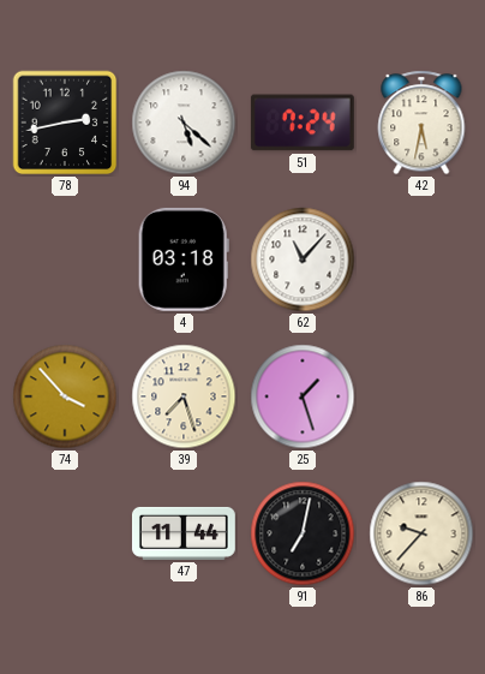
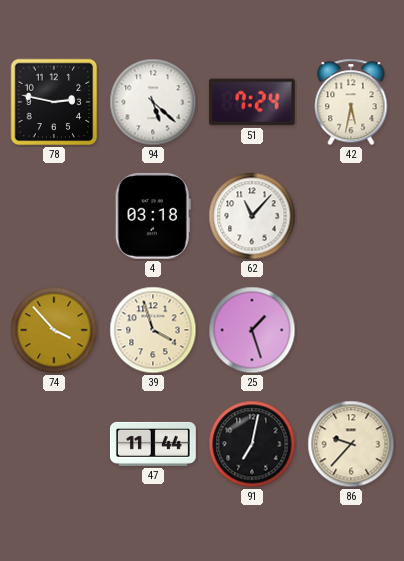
78: 2:43 -> 2:47 (54, 102)
39: 7:27 -> 3:57 (153, 330)
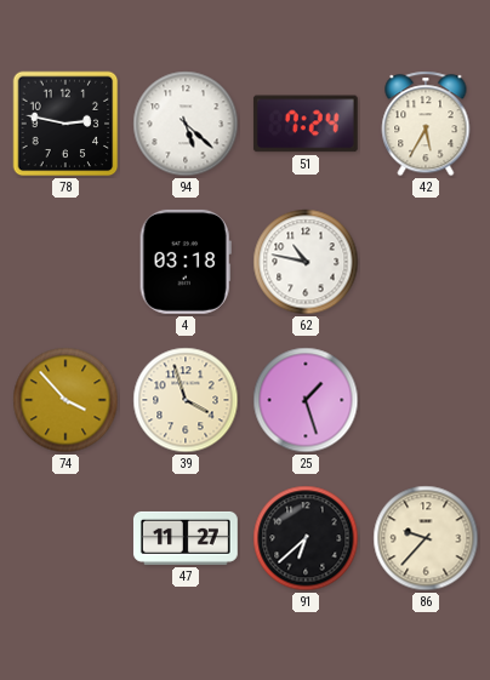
42: 5:32 -> 5:35 (426, 124)
62: 11:07 -> 10:47 (306, 262)
47: 11:44 -> 11:27 (186, 538)
91: 7:02 -> 6:38 (306, 538)
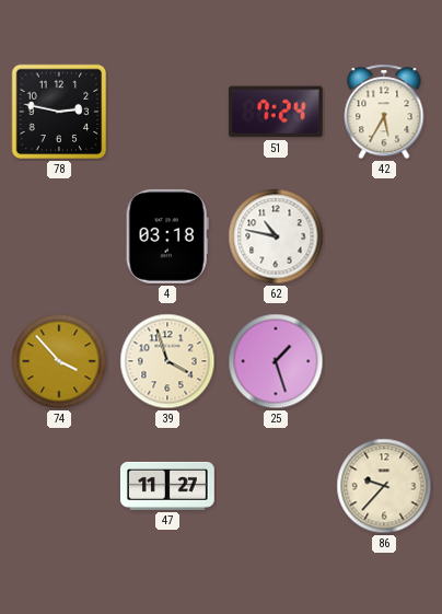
94: 5:22 -> none (186, 124)
91: 6:38 -> none (306, 538)
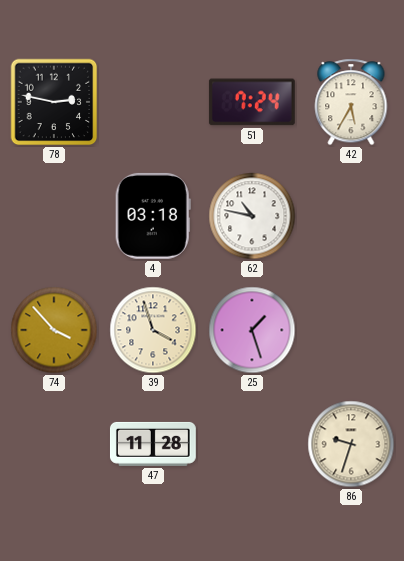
47: 11:27 -> 11:28 (153, 444)
86: 9:37 -> 9:33 (351, 444)
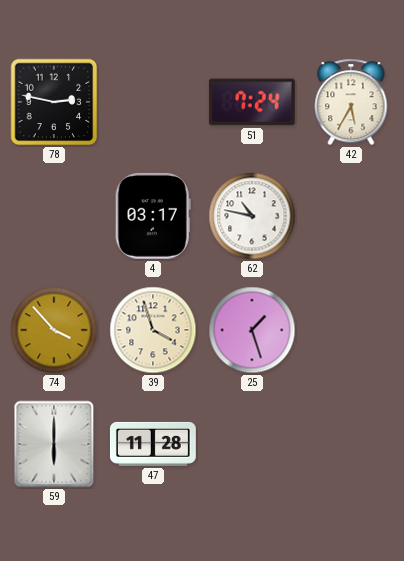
4: 03:18 -> 03:17 (153, 216)
59: none -> 6:00 (54, 444)
86: 9:33 -> none (351, 444)
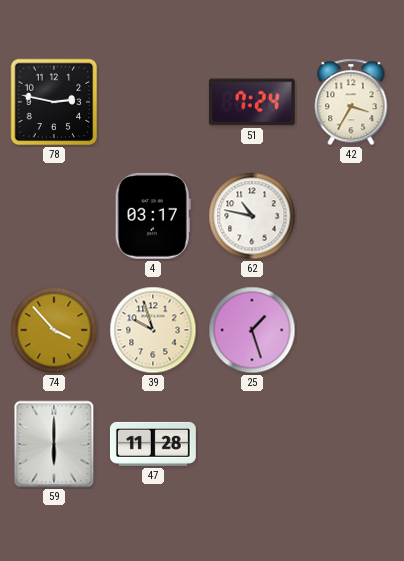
42: 5:35 -> 3:35 (351, 102)
39: 3:57 -> 9:57 (153, 330)
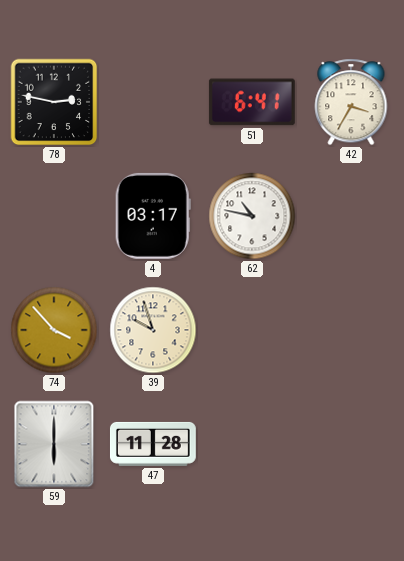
51: 7:24 -> 6:41 (252, 102)
25: 1:27 -> none (252, 330)
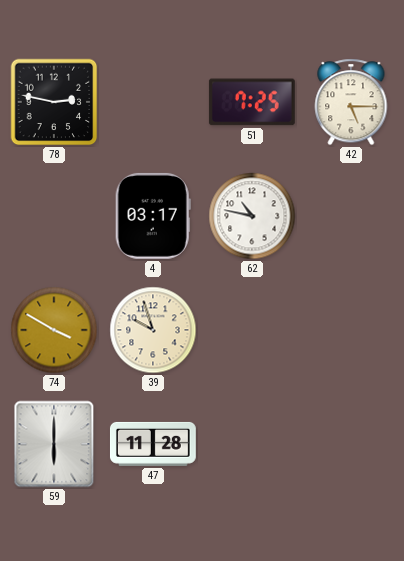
51: 6:41 -> 7:25 (252, 102)
42: 3:35 -> 5:15 (351, 102)
74: 3:53 -> 3:50 (54, 330)
